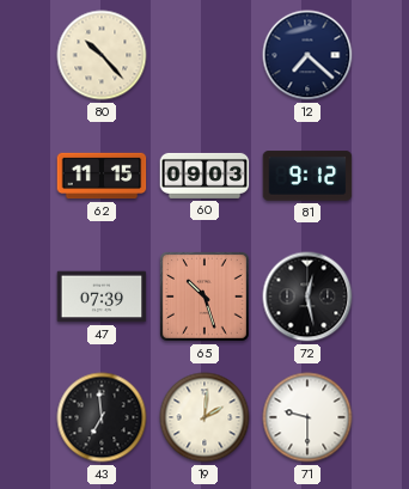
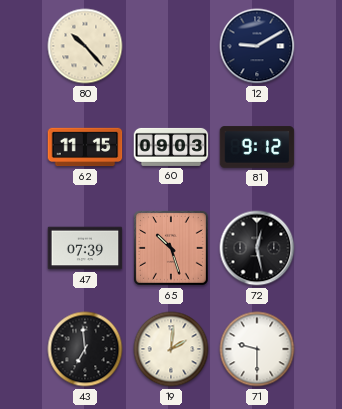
12: 7:22 -> 9:10 (257, 46)
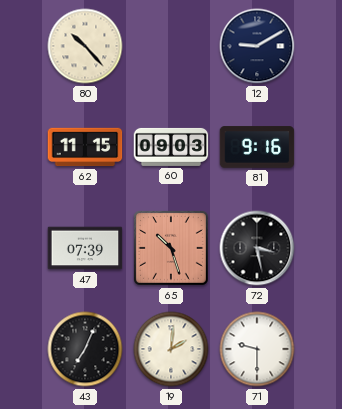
81: 9:12 -> 9:16 (257, 147)
72: 12:28 -> 3:28 (257, 248)
43: 6:59 -> 7:04 (85, 349)
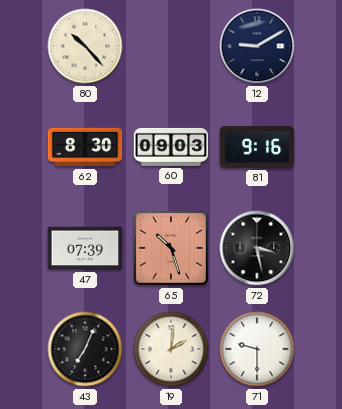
62: 11:15 -> 8:30 (85, 147)
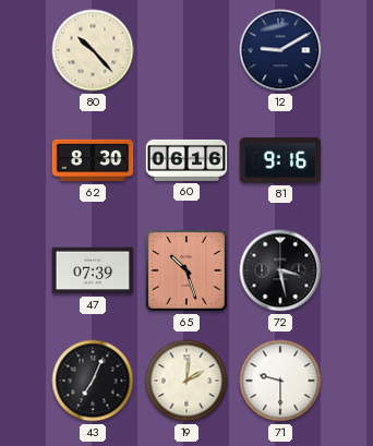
60: 09:03 -> 06:16 (186, 160)
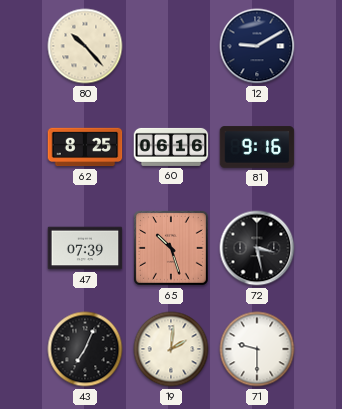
62: 8:30 -> 8:25 (85, 147)
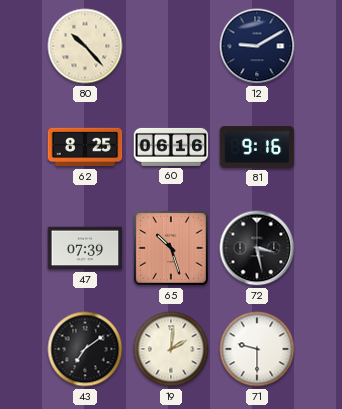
43: 7:04 -> 7:09 (85, 349)
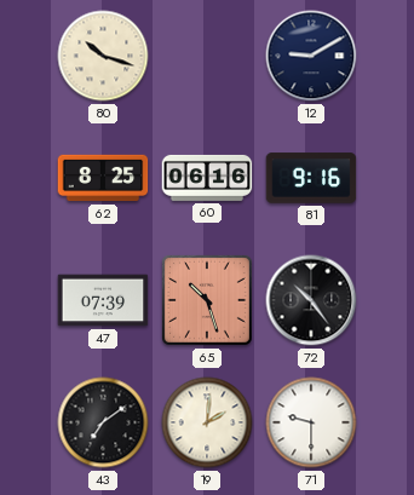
80: 10:23 -> 10:18 (103, 56)
72: 3:28 -> 10:24 (311, 300)
